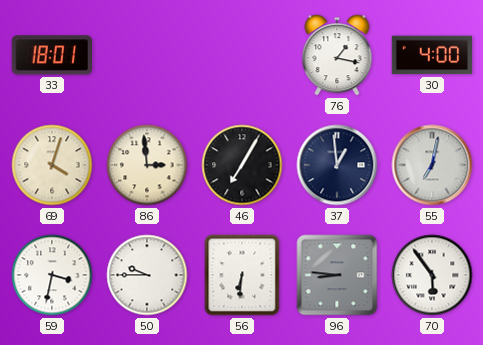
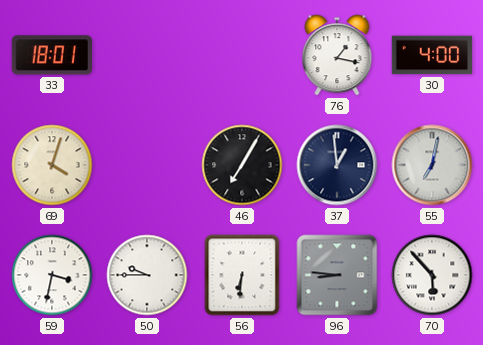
86: 2:59 -> none (147, 165)
70: 5:54 -> 5:53 (432, 275)
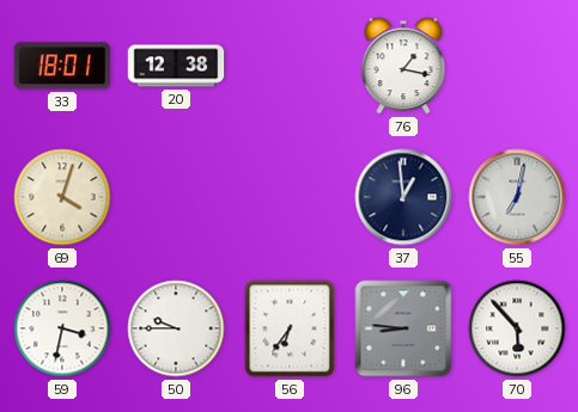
20: none -> 12:38 (176, 66)
30: 4:00 -> none (432, 55)
46: 7:05 -> none (242, 165)
56: 6:31 -> 6:36 (290, 328)
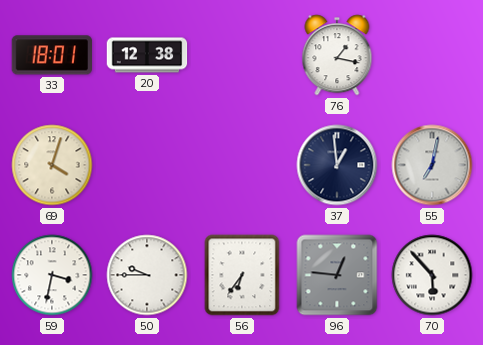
96: 8:46 -> 12:46 (337, 275)
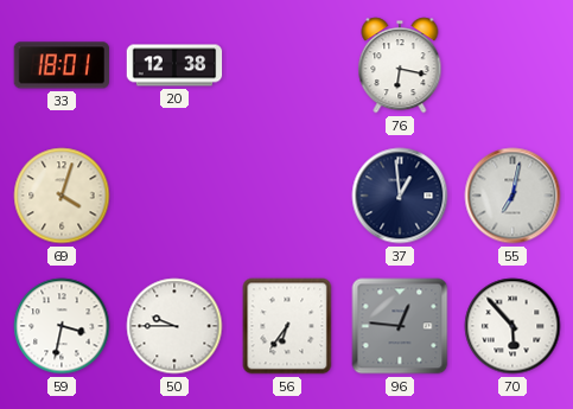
76: 1:17 -> 6:17 (400, 65)
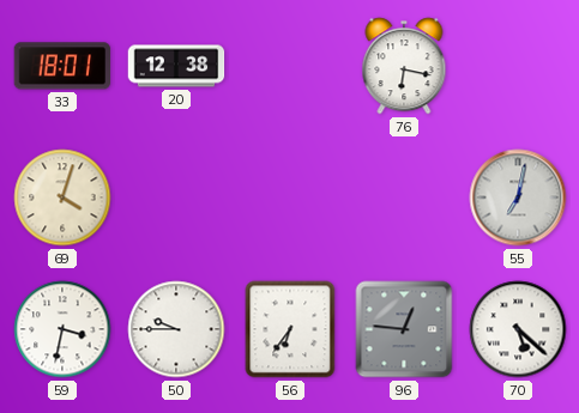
37: 12:59 -> none (400, 196)
70: 5:53 -> 5:22 (518, 329)
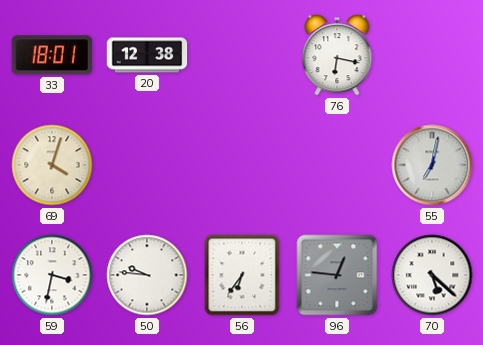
50: 9:45 -> 9:46 (147, 275)
